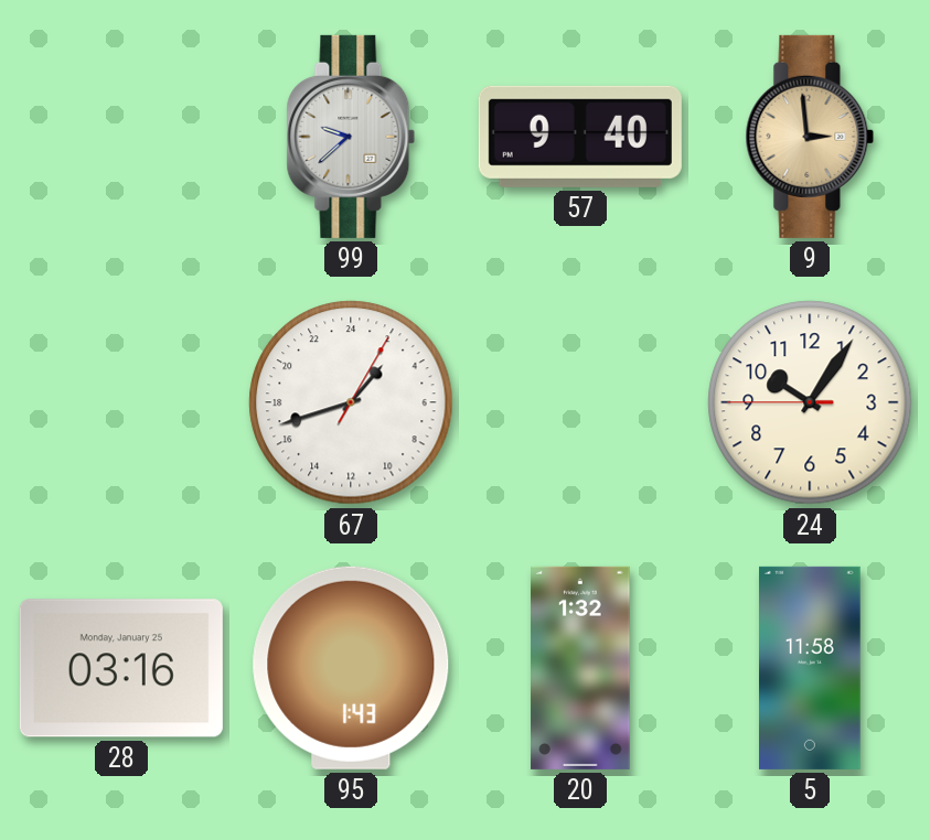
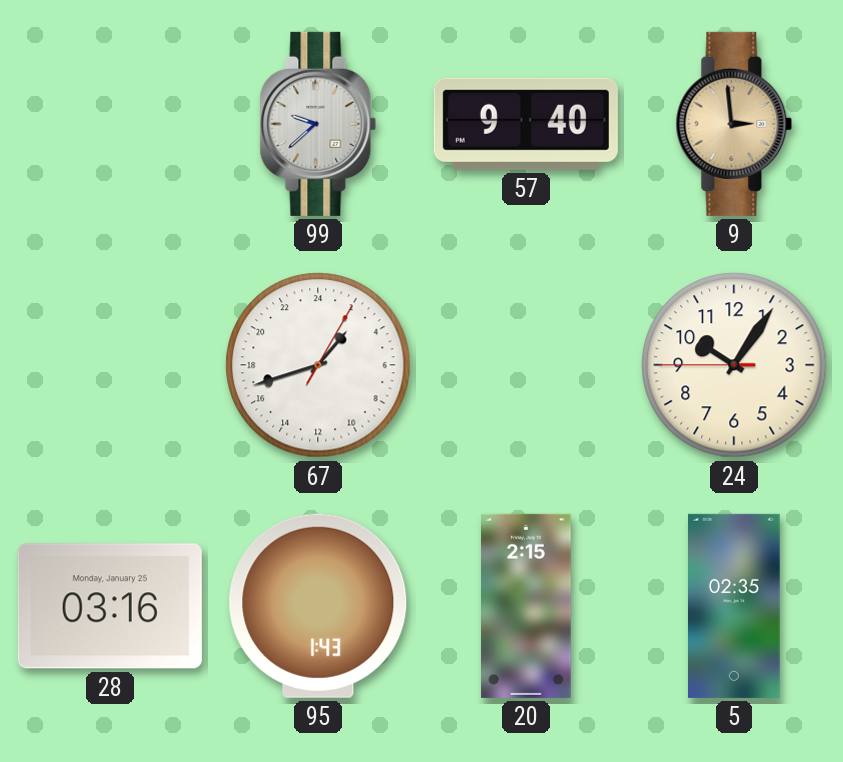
20: 1:32 -> 2:15 (526, 606)
5: 11:58 -> 02:35 (735, 606)
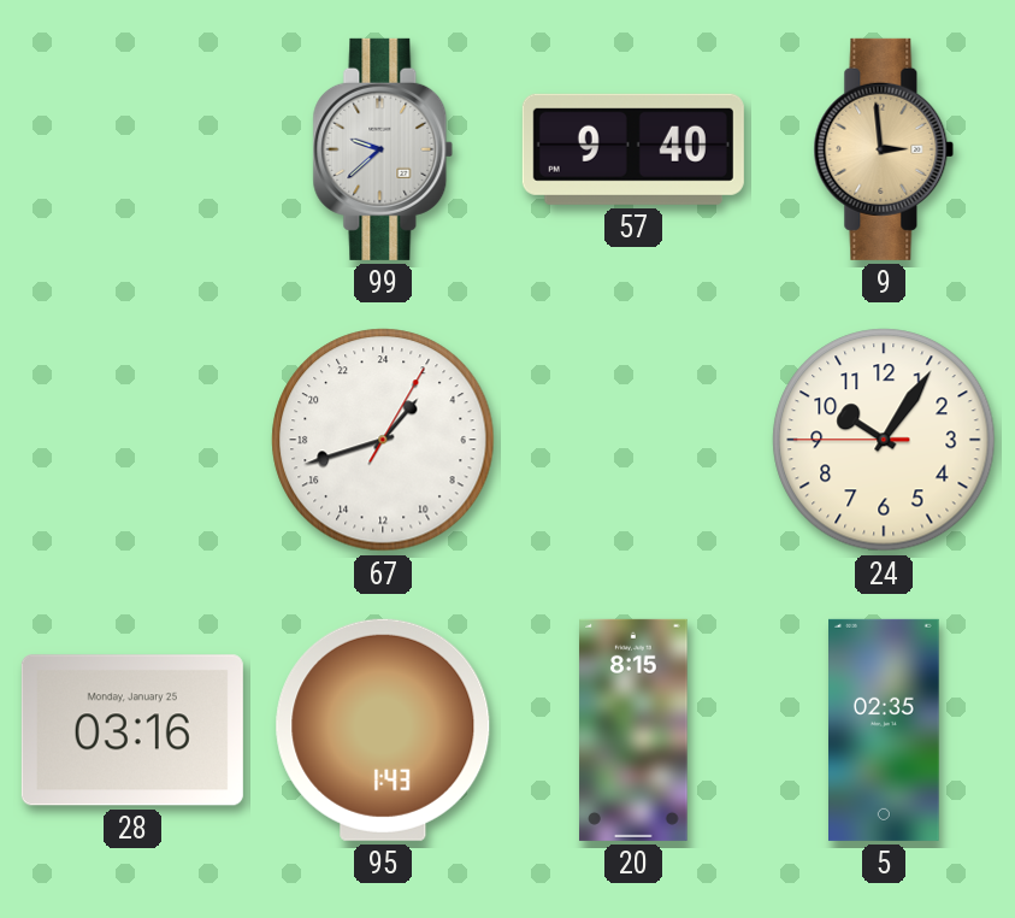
20: 2:15 -> 8:15 (633, 730)
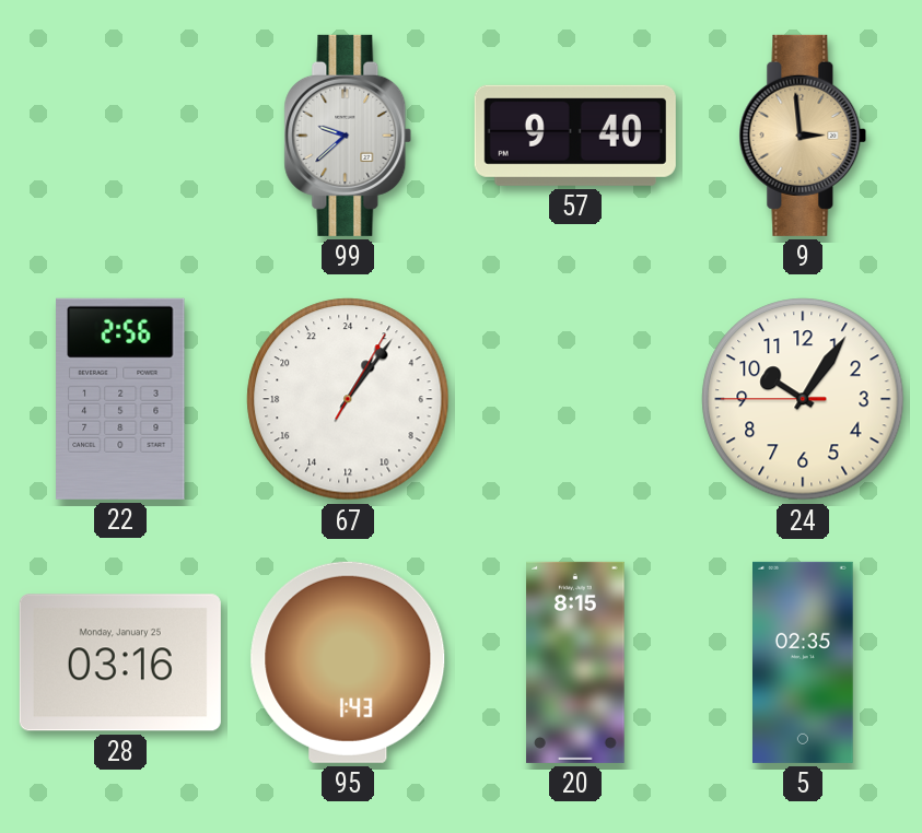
22: none -> 2:56 (121, 399)
67: 2:42 -> 2:06 (348, 399)
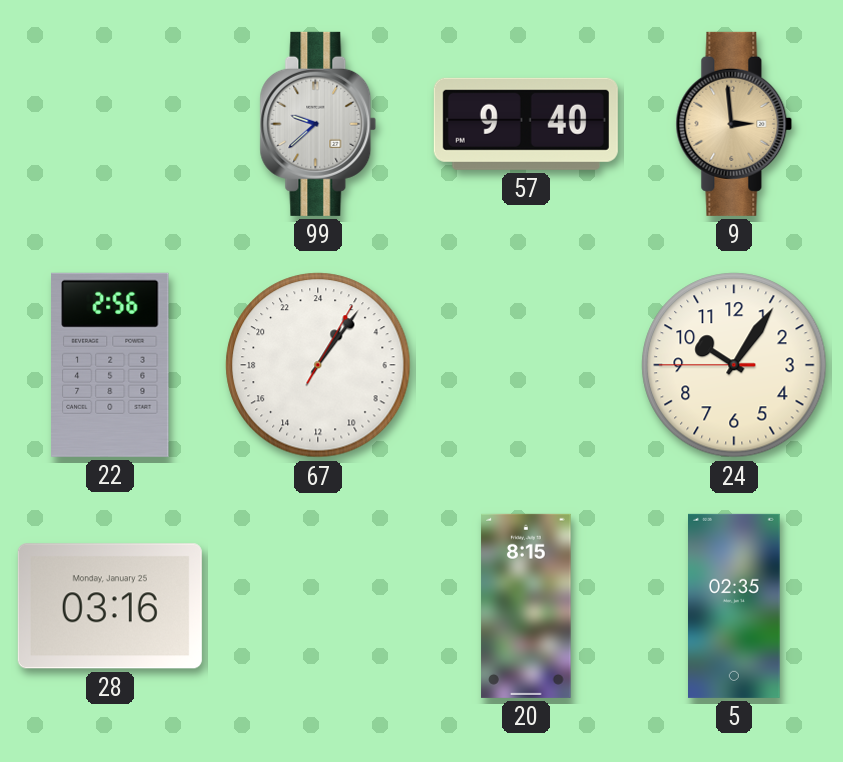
95: 1:43 -> none (348, 662)
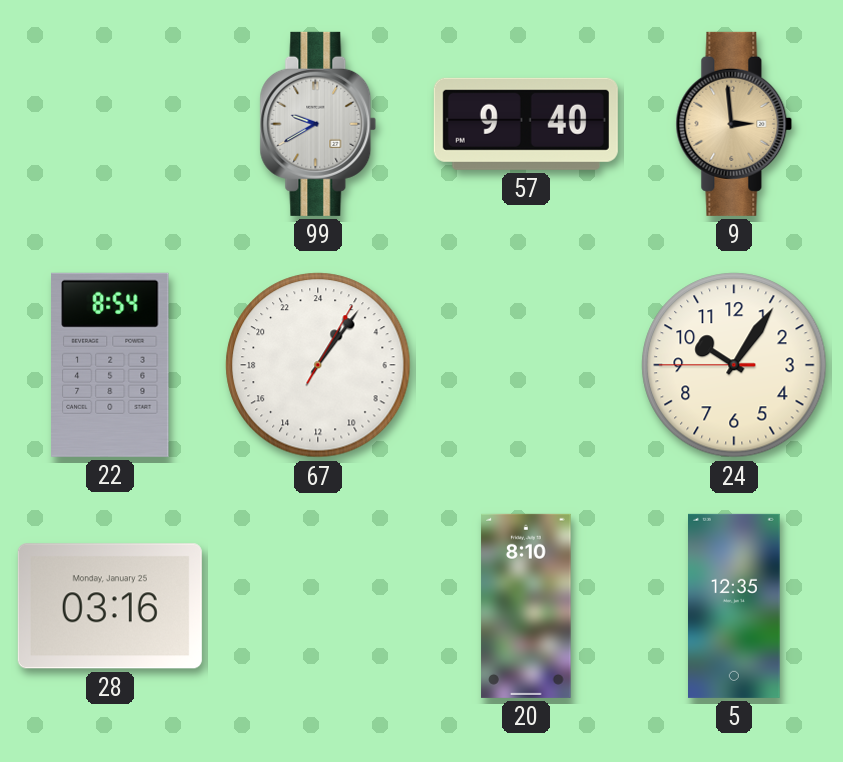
99: 9:38 -> 9:40 (318, 124)
22: 2:56 -> 8:54 (111, 365)
20: 8:15 -> 8:10 (526, 606)
5: 02:35 -> 12:35 (735, 606)
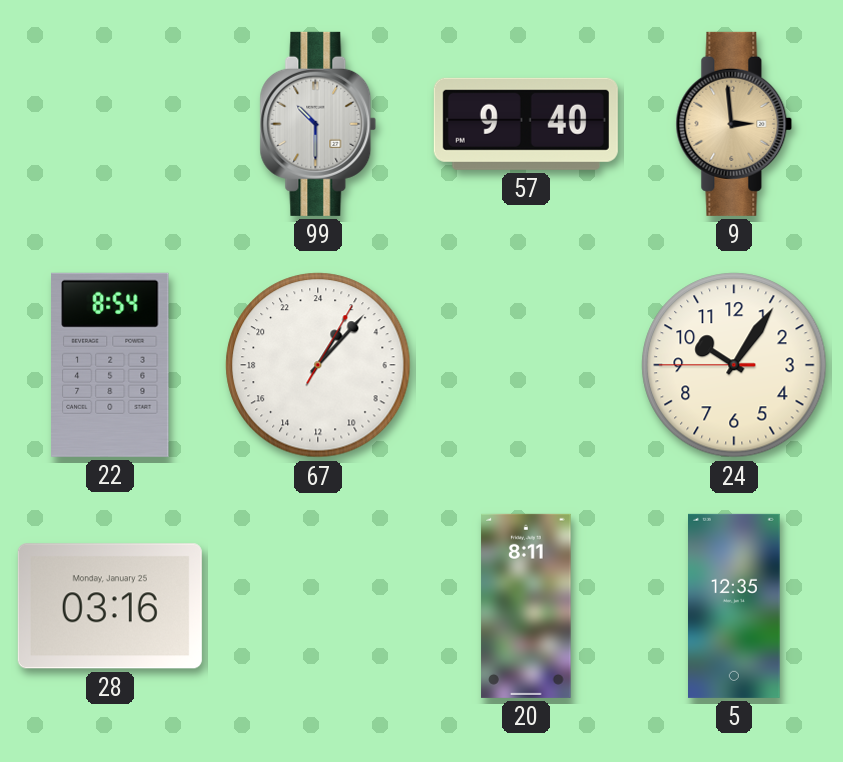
99: 9:40 -> 10:30 (318, 124)
67: 2:06 -> 2:07 (318, 365)
20: 8:10 -> 8:11 (526, 606)
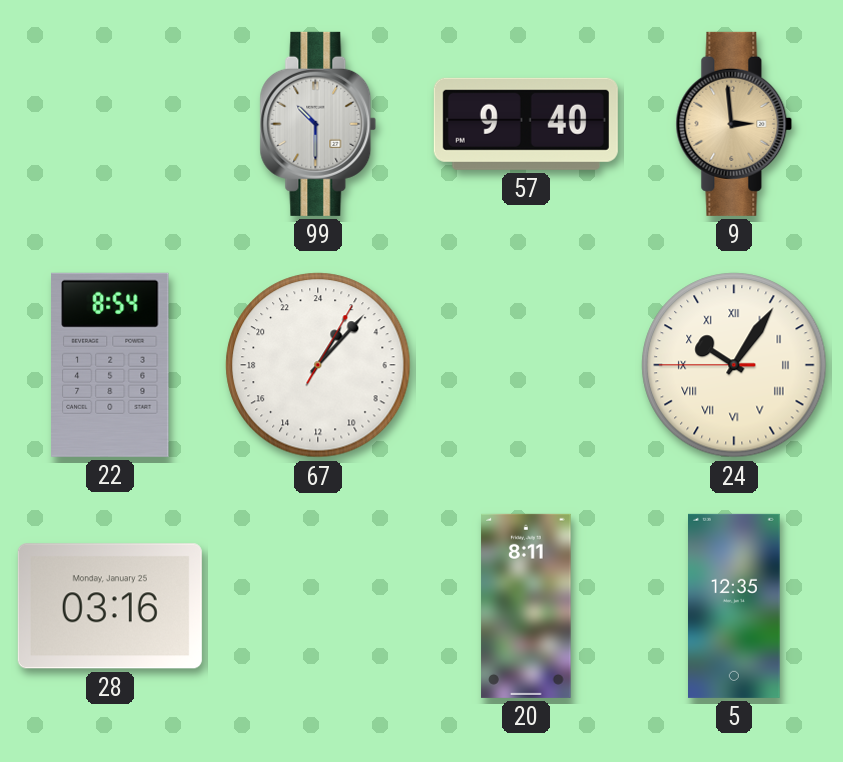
24 numerals: Arabic -> Roman (734, 365)
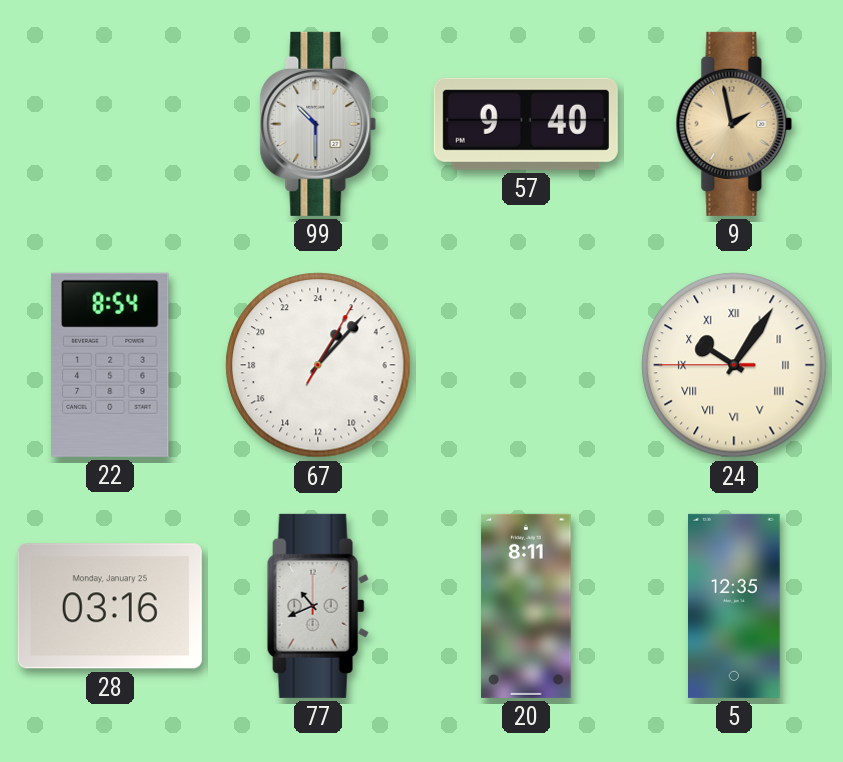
9: 2:59 -> 1:58 (734, 124)
77: none -> 10:41 (318, 606)
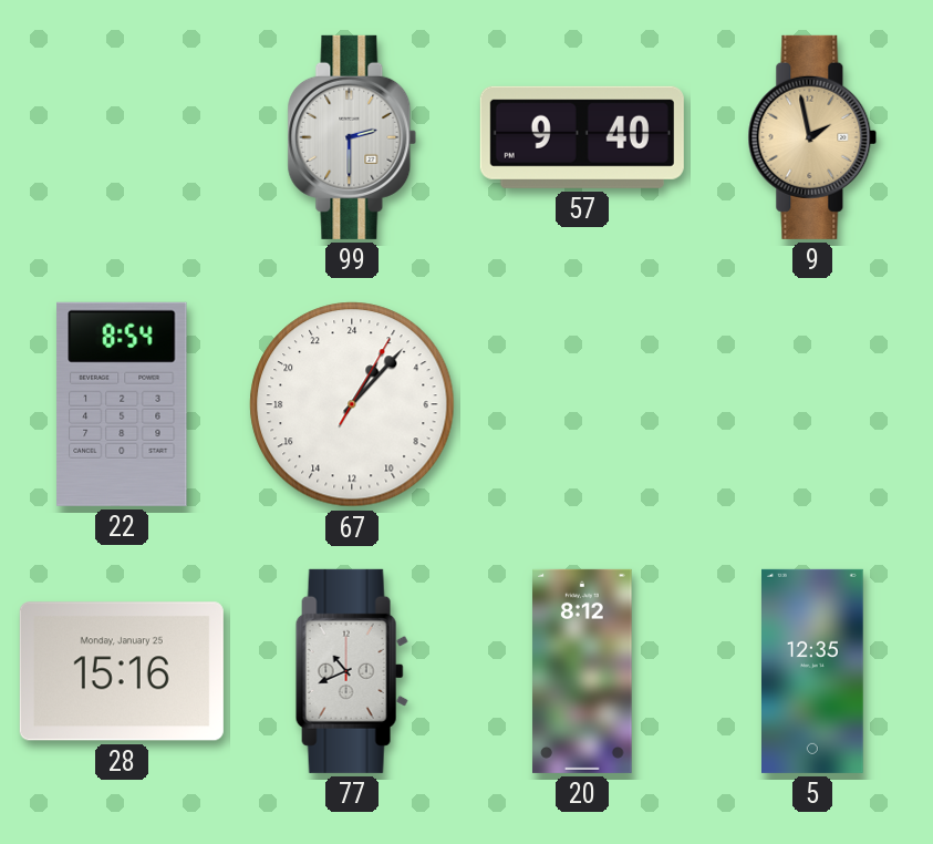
99: 10:30 -> 2:30 (352, 137)
24: 10:05 -> none (734, 365)
28: 03:16 -> 15:16 (122, 671)
20: 8:11 -> 8:12 (582, 671)
